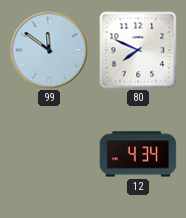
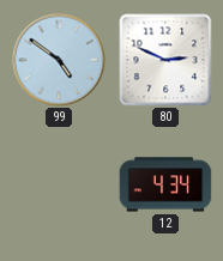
99: 11:51 -> 4:51 (59, 60)
80: 7:49 -> 2:49 (165, 60)
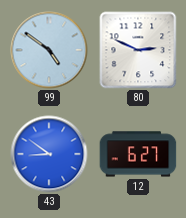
43: none -> 8:51 (49, 154)
12: 4:34 -> 6:27 (138, 154)
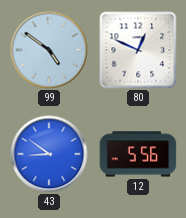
80: 2:49 -> 12:49 (138, 50)
12: 6:27 -> 5:56 (138, 154)
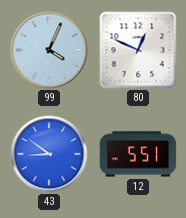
99: 4:51 -> 4:04 (49, 50)
12: 5:56 -> 5:51 (138, 154)
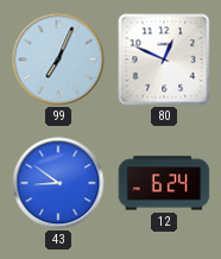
99: 4:04 -> 7:04 (58, 59)
12: 5:51 -> 6:24 (164, 183)
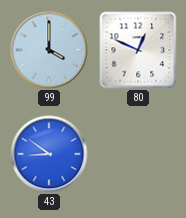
99: 7:04 -> 4:00 (49, 50)
12: 6:24 -> none (164, 183)
